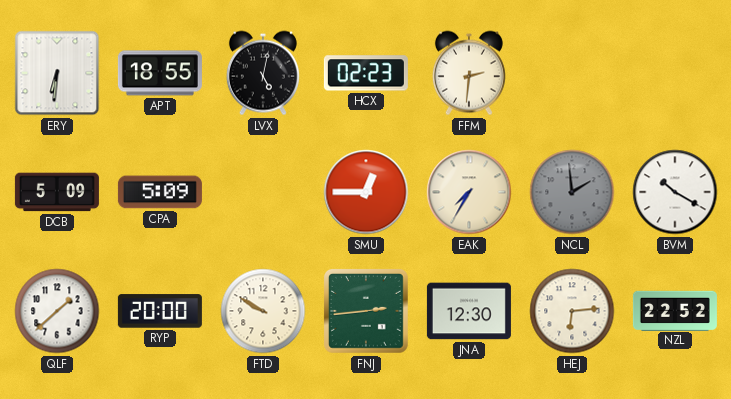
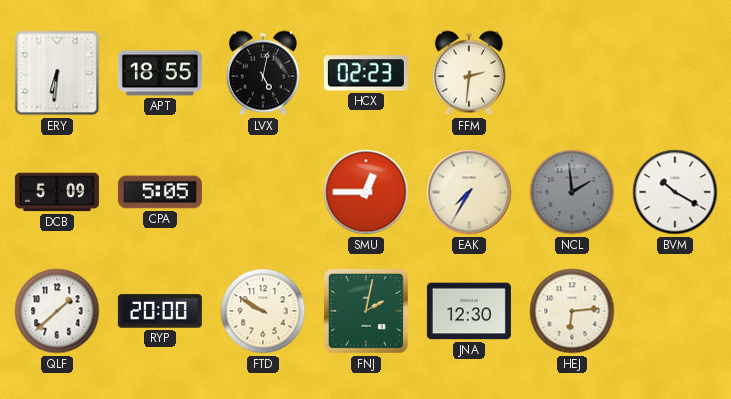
CPA: 5:09 -> 5:05 (160, 192)
FNJ: 2:44 -> 2:02 (366, 311)
NZL: 22:52 -> none (675, 310)
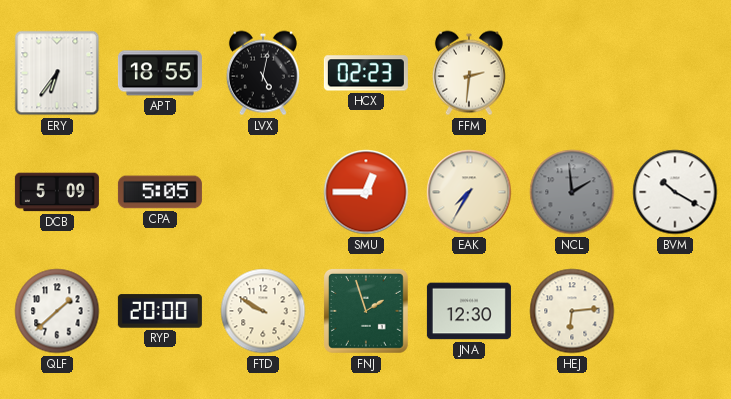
ERY: 6:31 -> 6:36 (57, 73)
FNJ: 2:02 -> 1:57 (366, 311)
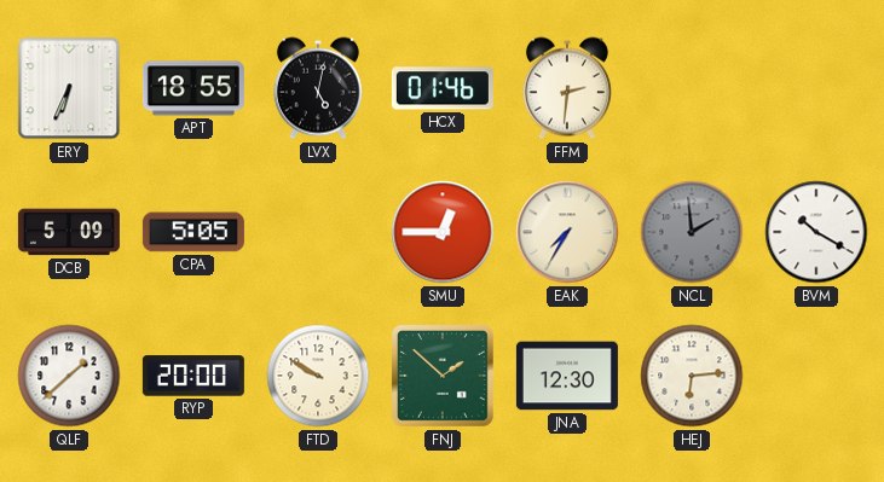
ERY: 6:36 -> 6:34 (69, 88)
HCX: 02:23 -> 01:46 (443, 88)
FNJ: 1:57 -> 1:52 (443, 376)
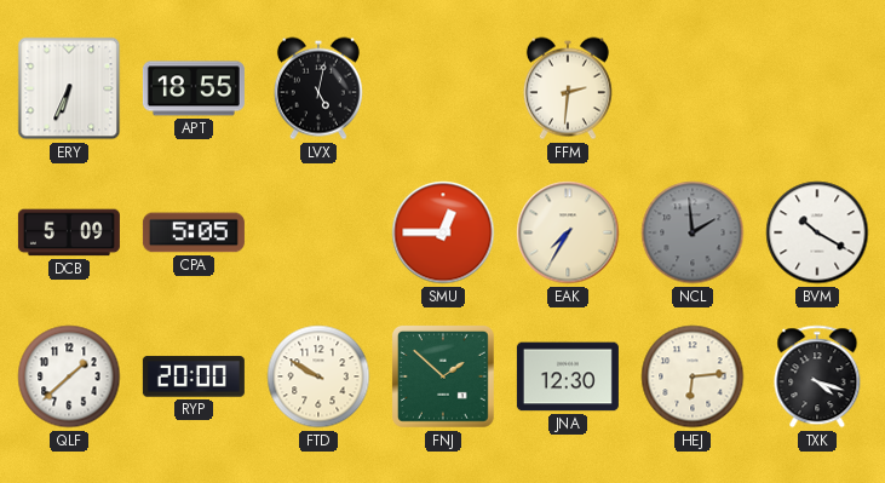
HCX: 01:46 -> none (443, 88)
TXK: none -> 4:18 (817, 376)
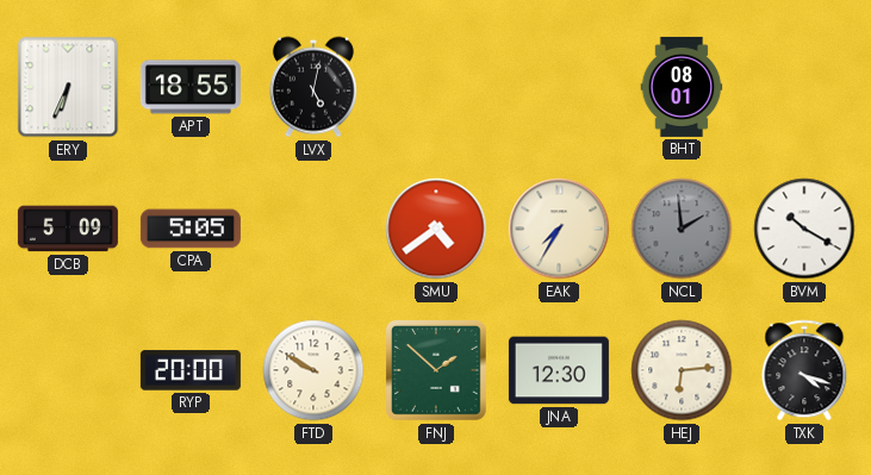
FFM: 2:31 -> none (568, 88)
BHT: none -> 08:01 (682, 87)
SMU: 12:45 -> 4:39 (436, 229)
QLF: 1:38 -> none (69, 376)
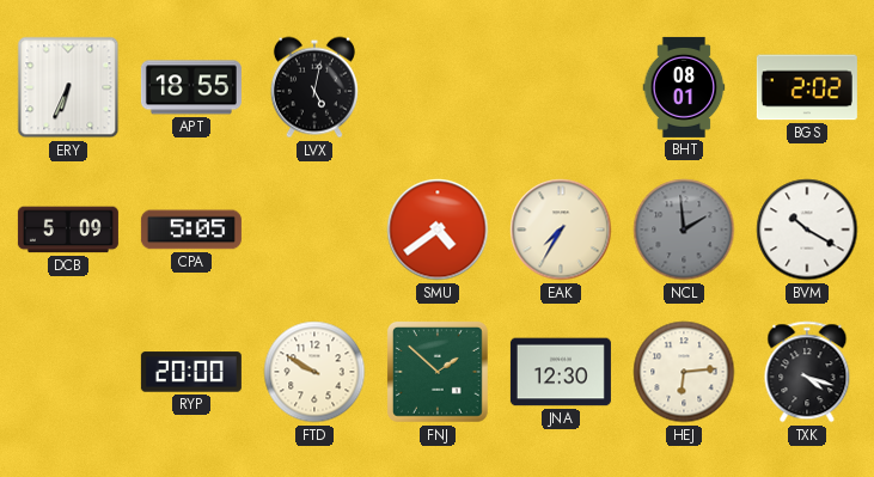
BGS: none -> 2:02 (807, 87)
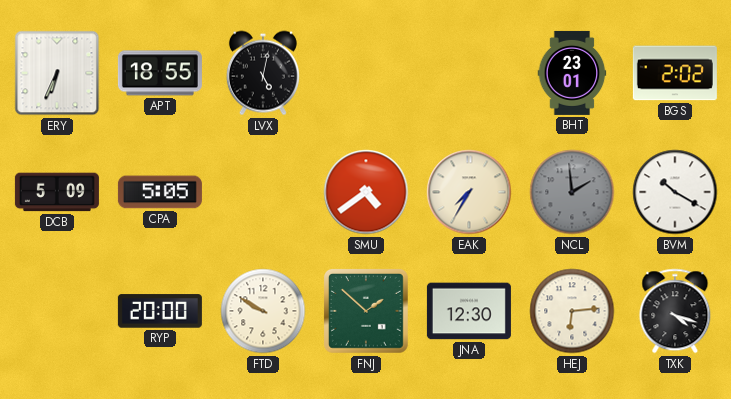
BHT: 08:01 -> 23:01 (572, 73)
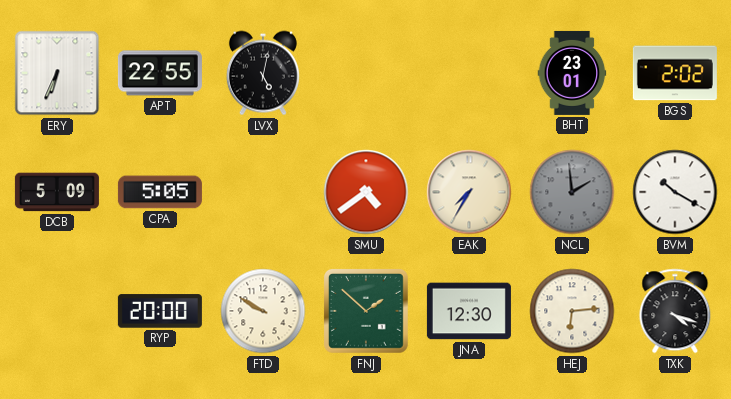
APT: 18:55 -> 22:55 (160, 73)
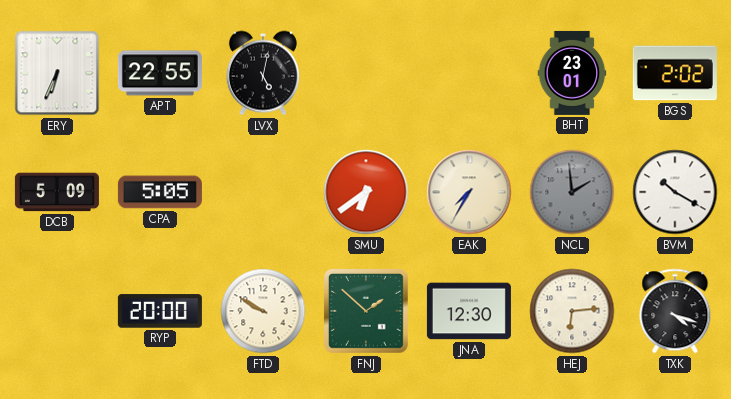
SMU: 4:39 -> 6:39 (366, 192)
